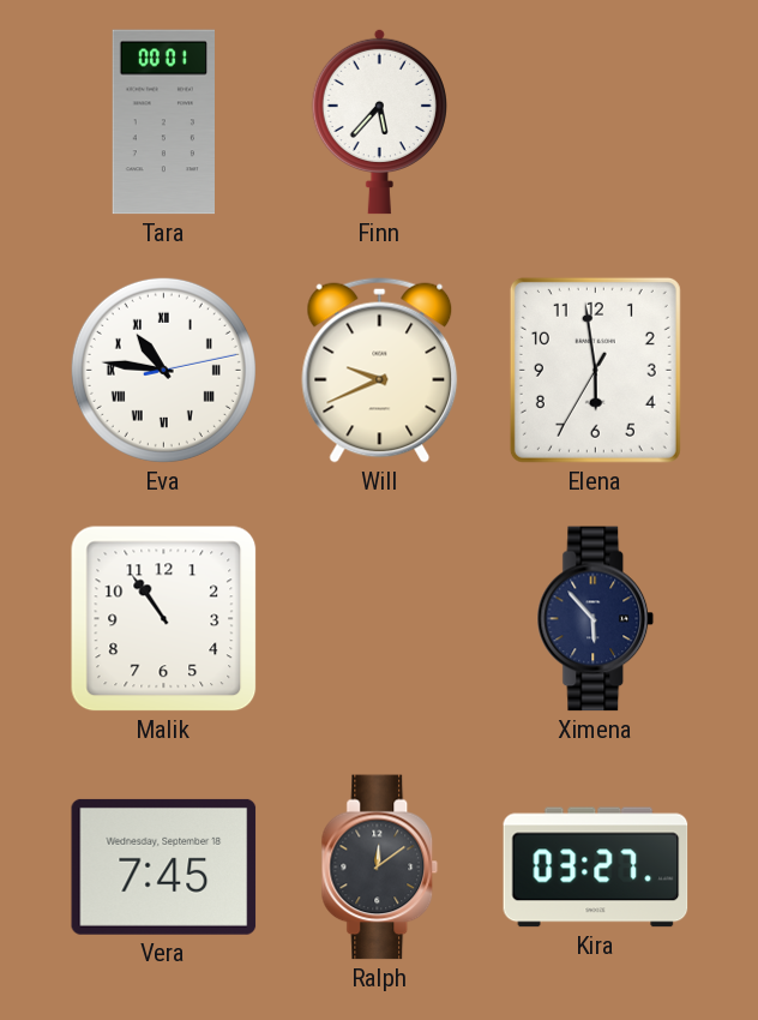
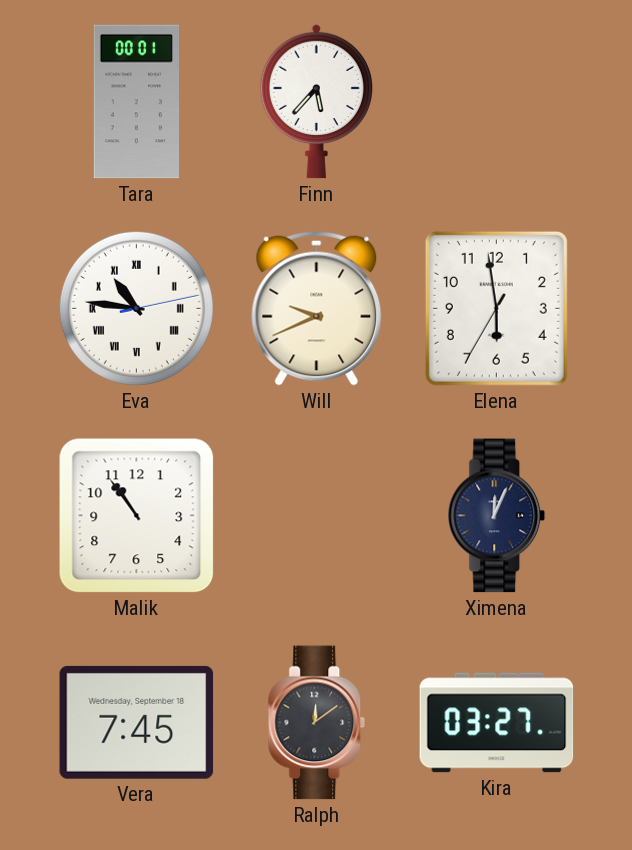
Ximena: 5:53 -> 12:04 (497, 516)
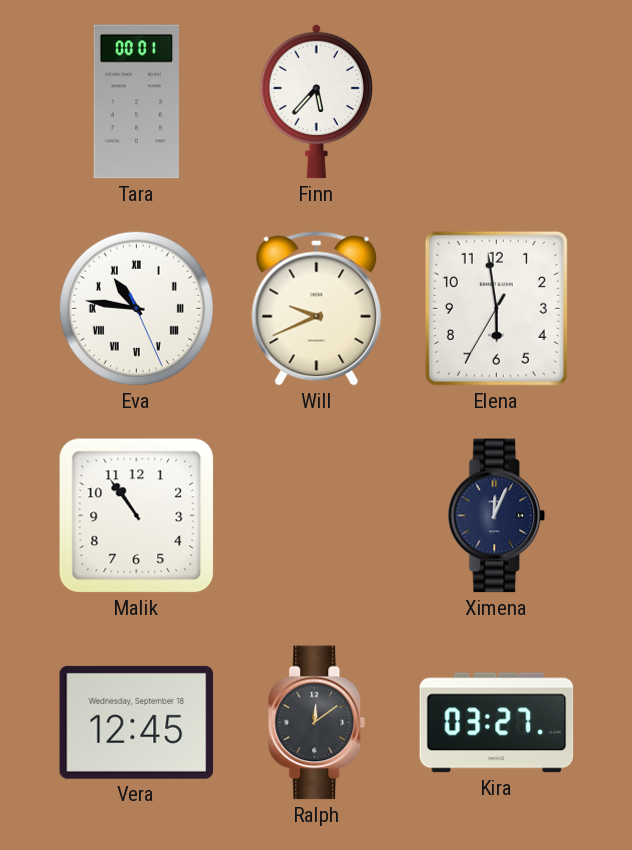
Eva: 10:46:13 -> 10:46:26 (136, 308)
Vera: 7:45 -> 12:45 (137, 722)
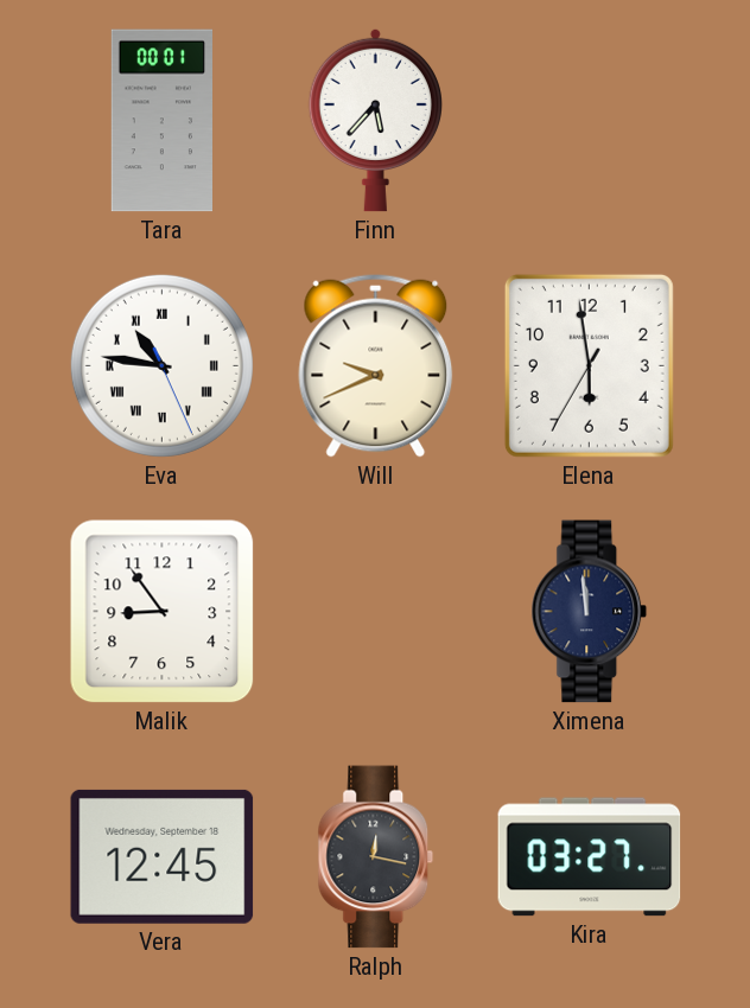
Malik: 10:54 -> 8:54 (163, 612)
Ximena: 12:04 -> 11:59 (590, 612)
Ralph: 12:09 -> 12:17 (376, 857)
